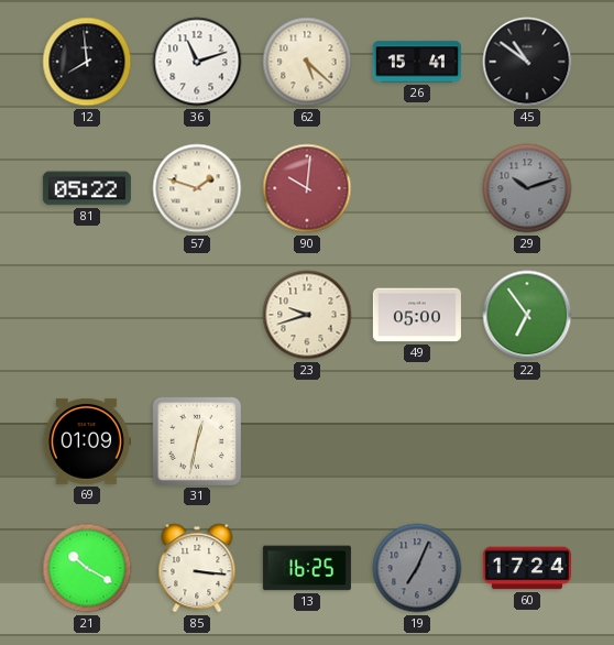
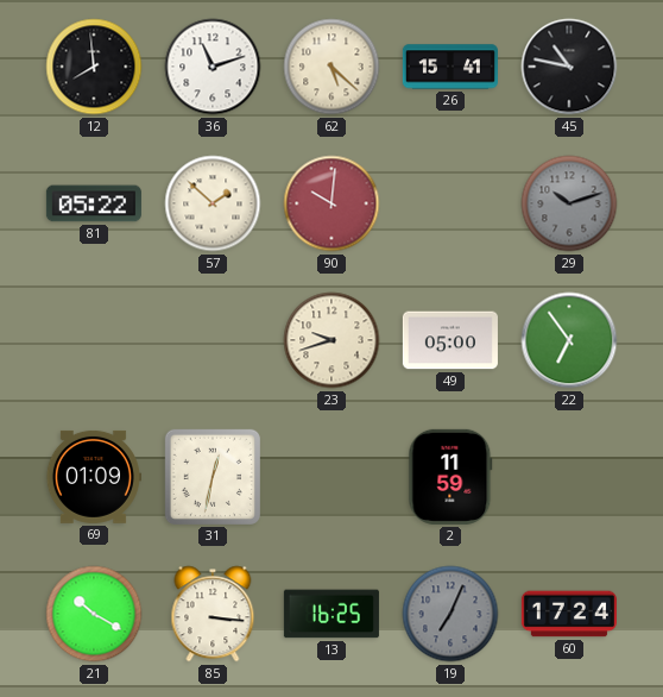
45: 10:51 -> 10:47 (569, 67)
57: 1:48 -> 1:52 (213, 203)
2: none -> 11:59 (450, 477)
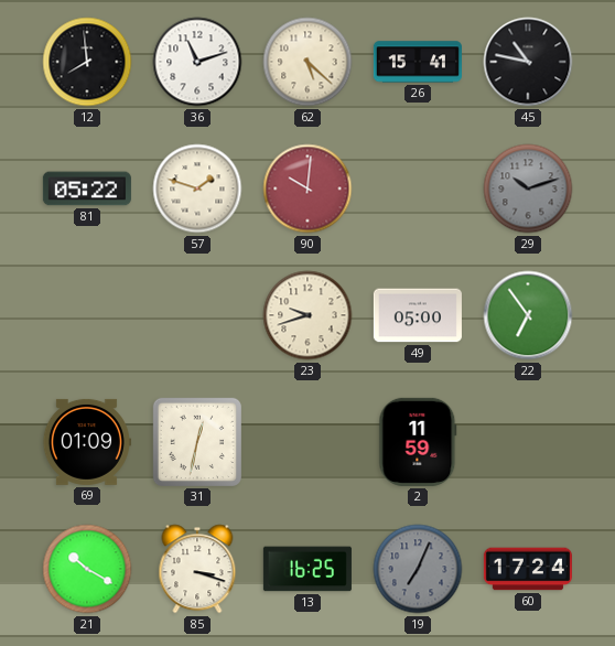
57: 1:52 -> 1:48 (197, 189)
85: 3:16 -> 3:18 (197, 569)
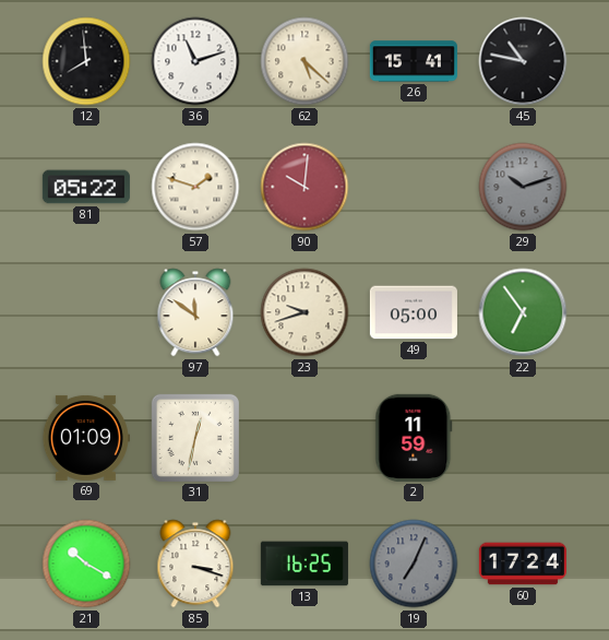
97: none -> 11:51 (195, 312)
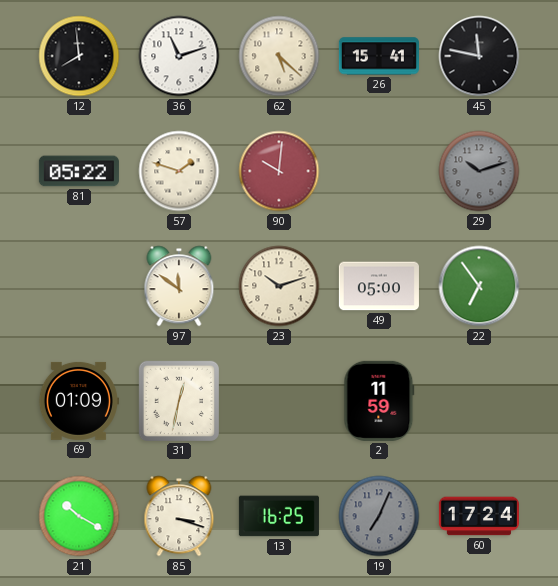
45: 10:47 -> 11:47 (479, 56)
23: 9:42 -> 10:12 (279, 286)
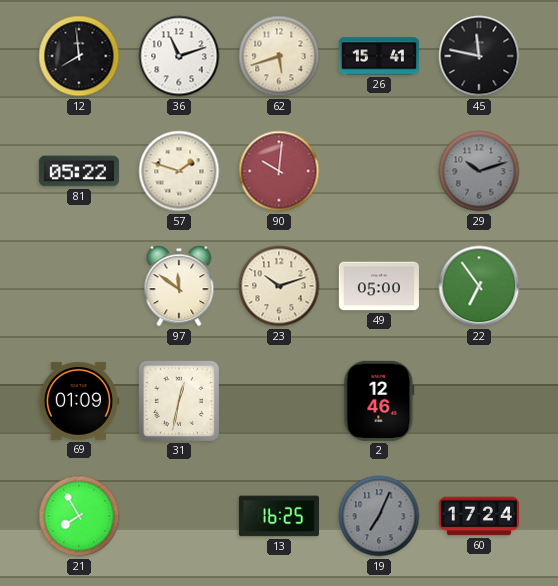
62: 5:22 -> 5:42 (279, 56)
2: 11:59 -> 12:46 (379, 401)
21: 10:20 -> 7:55 (79, 516)
85: 3:18 -> none (179, 516)
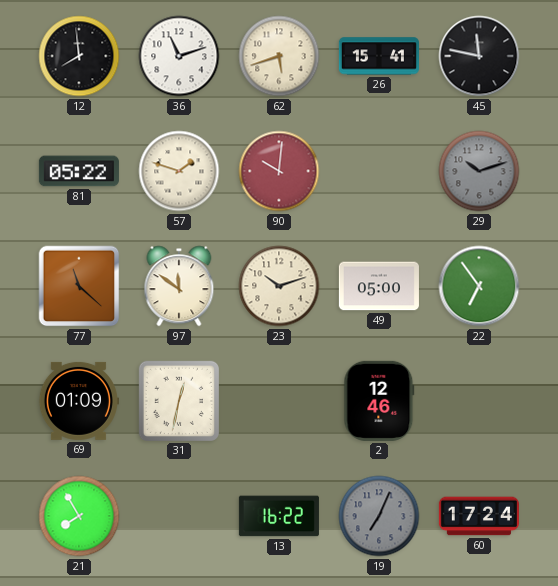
77: none -> 11:22 (79, 286)
13: 16:25 -> 16:22 (279, 516)
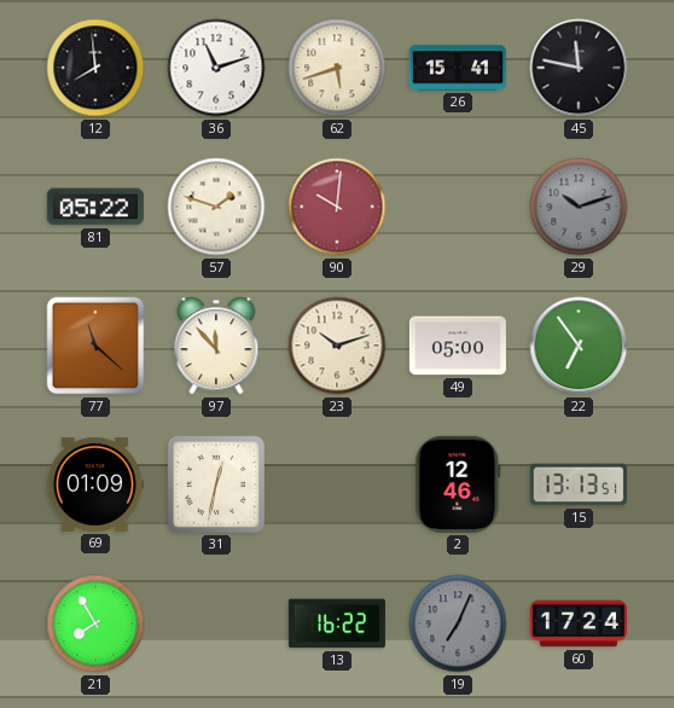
97: 11:51 -> 11:53 (216, 346)
15: none -> 13:13 (579, 484)
